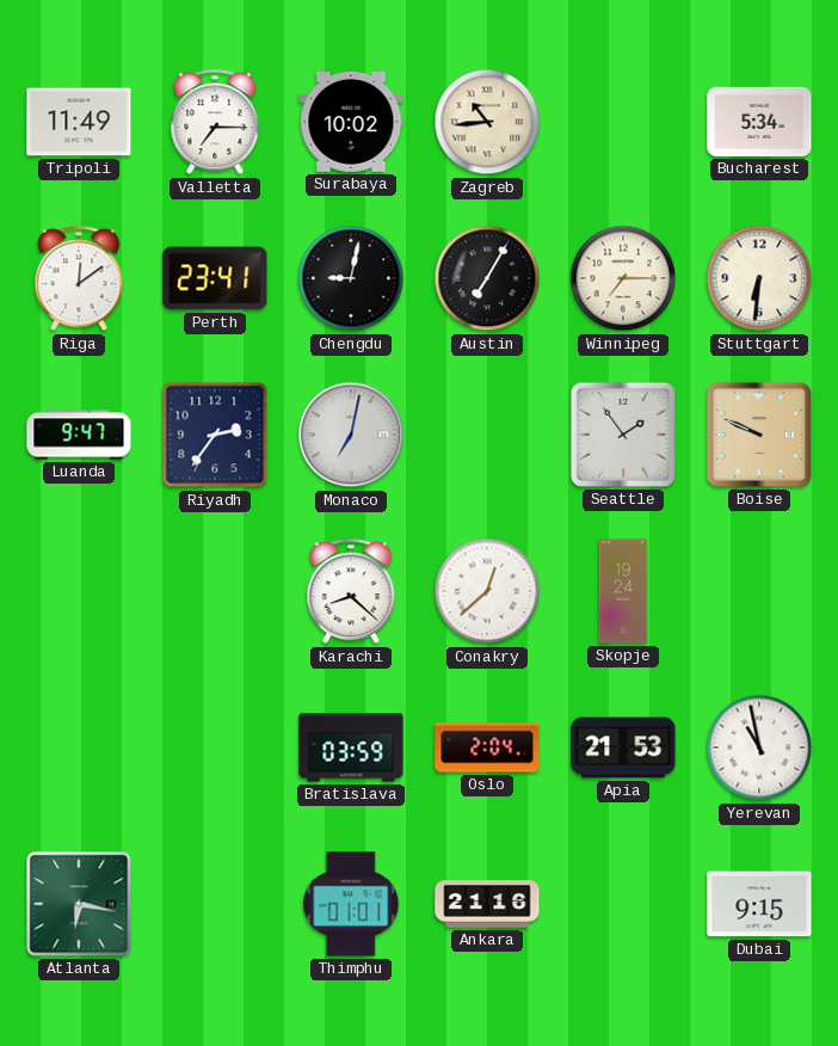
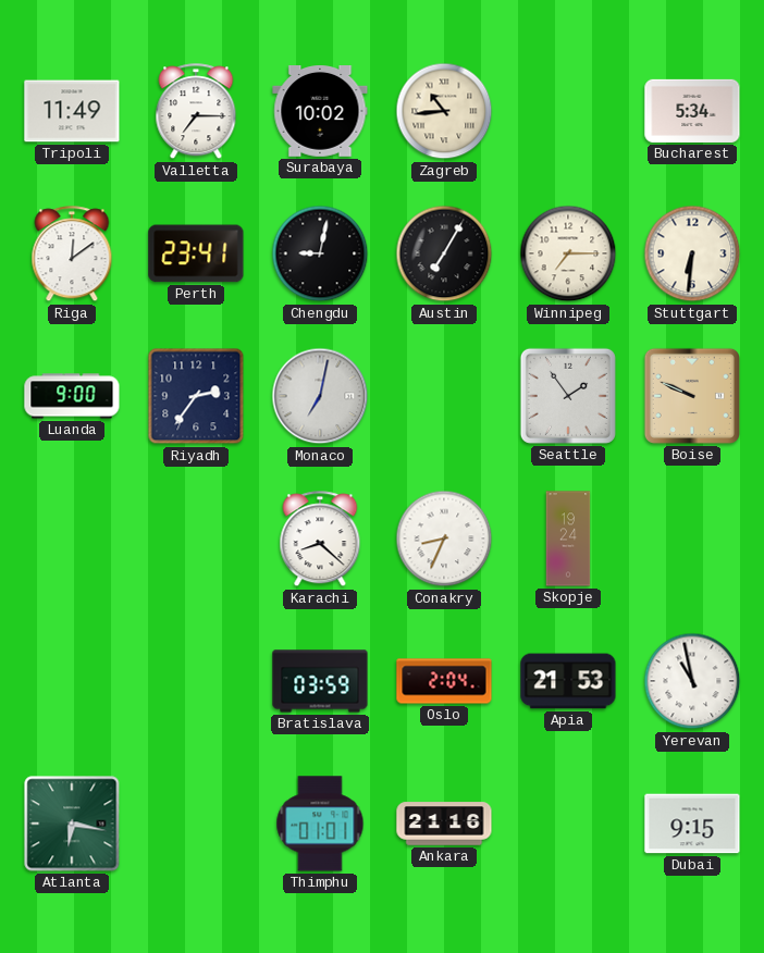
Luanda: 9:47 -> 9:00 (72, 396)
Conakry: 12:38 -> 8:34 (444, 539)
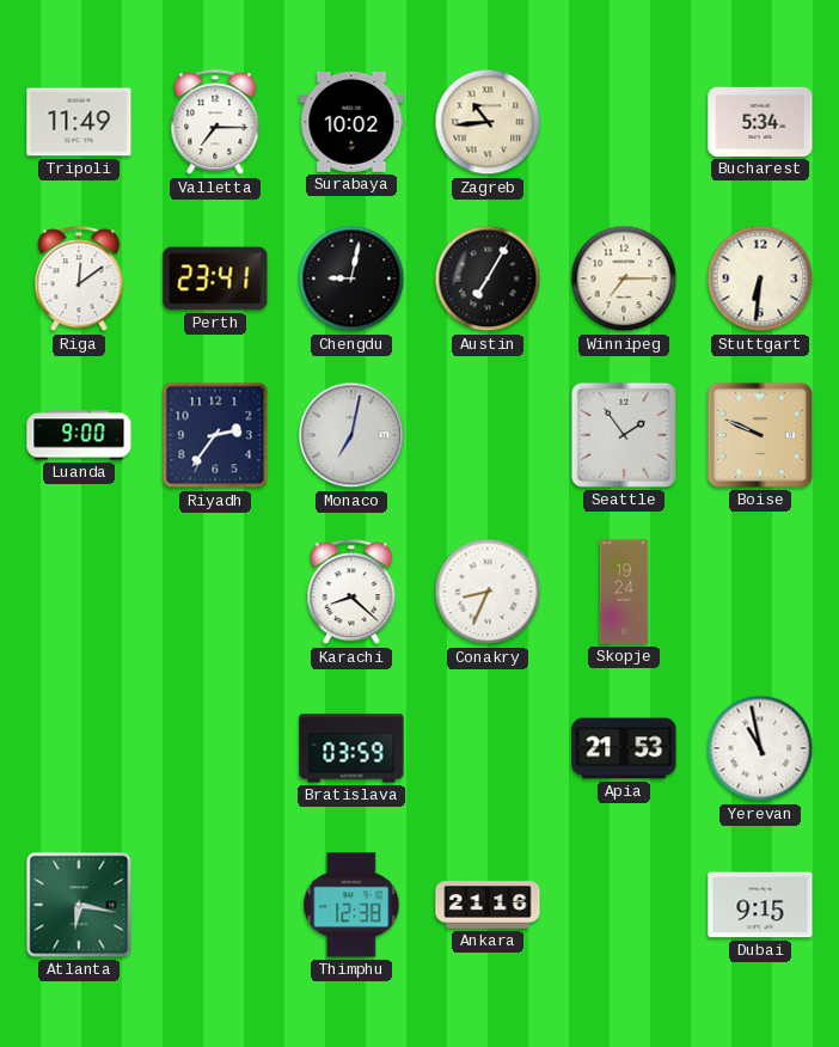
Oslo: 2:04 -> none (444, 681)
Thimphu: 01:01 -> 12:38 (351, 905)
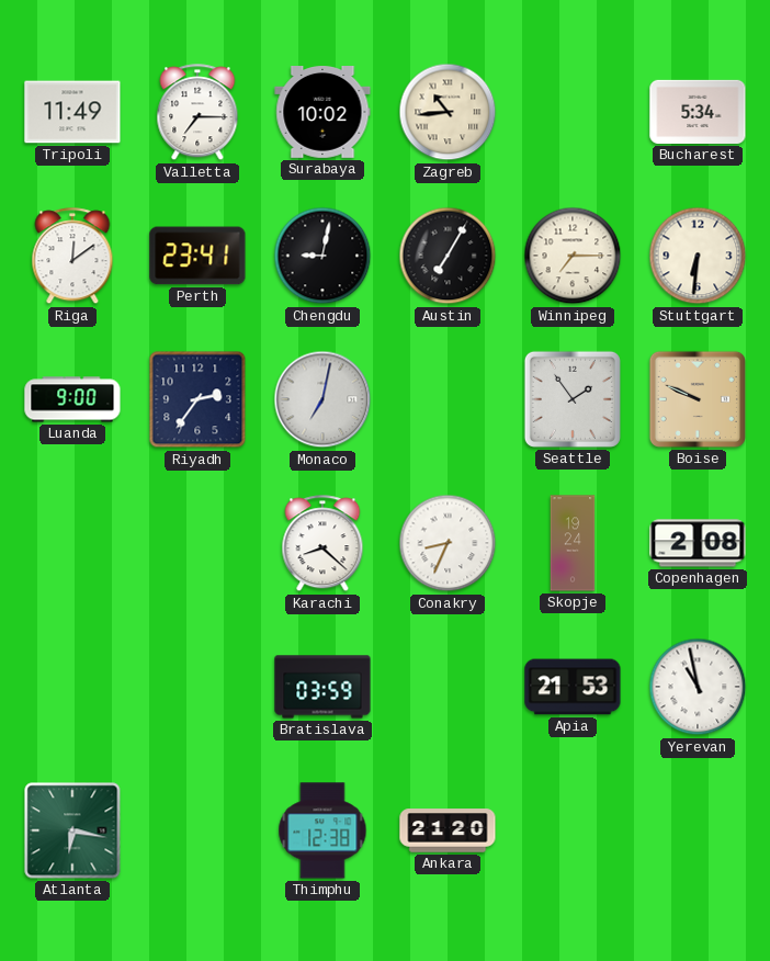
Copenhagen: none -> 2:08 (698, 543)
Ankara: 21:16 -> 21:20 (448, 830)
Dubai: 9:15 -> none (760, 905)
